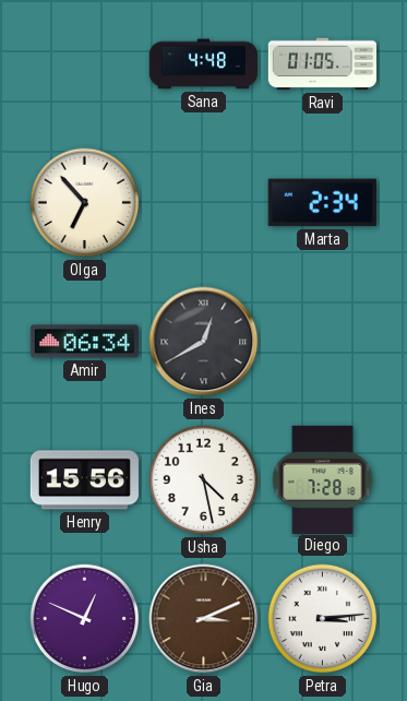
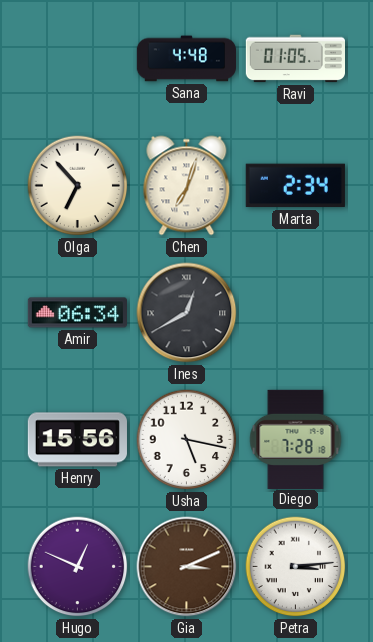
Chen: none -> 7:03 (187, 186)
Usha: 4:28 -> 5:17 (187, 440)
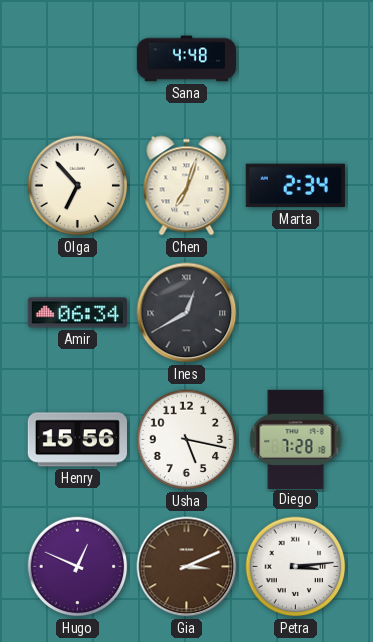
Ravi: 01:05 -> none (295, 59)
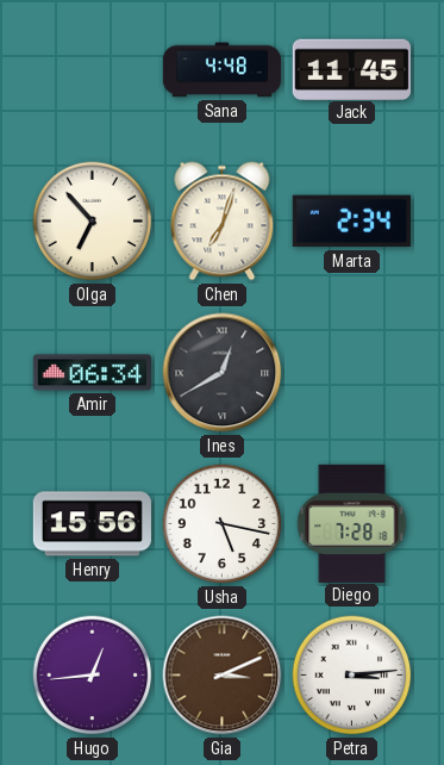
Jack: none -> 11:45 (351, 69)
Hugo: 12:49 -> 12:44 (93, 676)
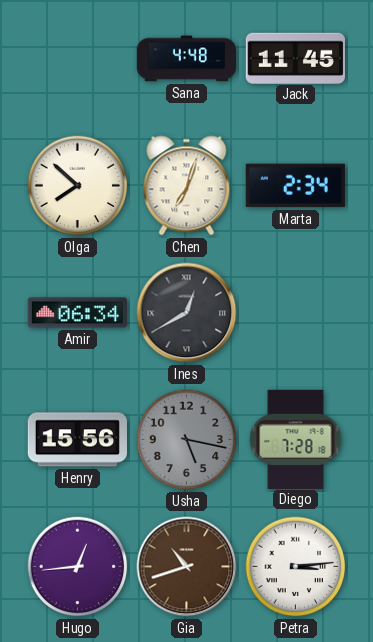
Olga: 6:53 -> 7:52 (78, 186)
Usha dial: white -> grey (187, 440)
Gia: 3:11 -> 10:42 (187, 567)
